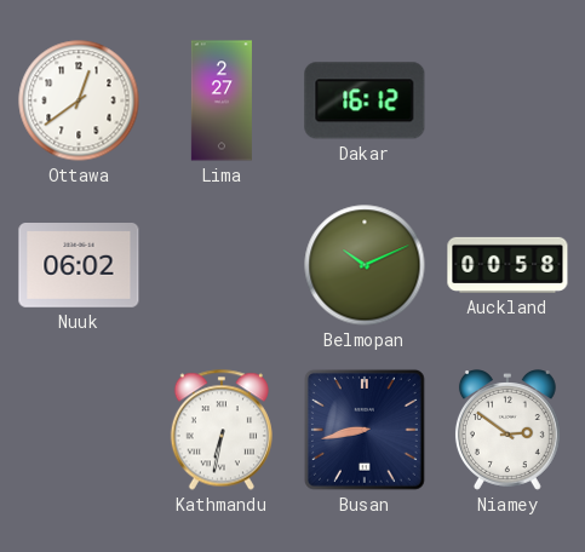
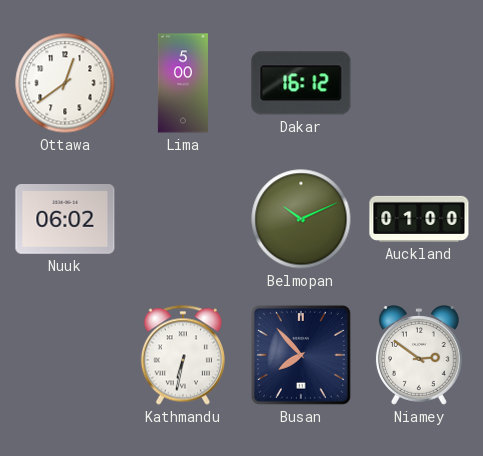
Lima: 2:27 -> 5:00 (183, 83)
Auckland: 00:58 -> 01:00 (419, 219)
Busan: 8:43 -> 7:53 (301, 355)
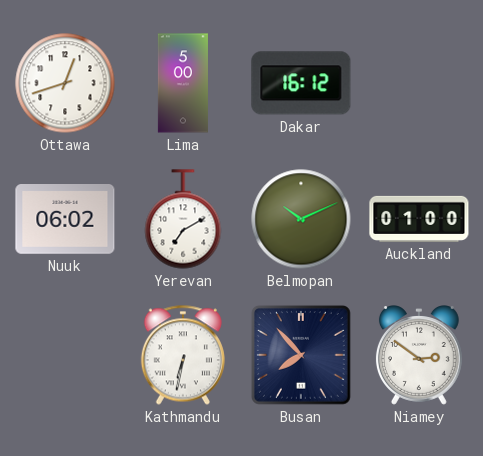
Ottawa: 12:39 -> 12:42 (65, 83)
Yerevan: none -> 7:10 (183, 219)
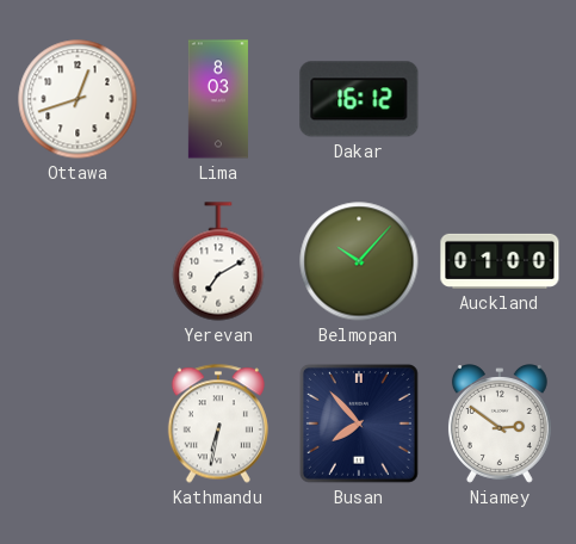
Lima: 5:00 -> 8:03 (218, 99)
Nuuk: 06:02 -> none (65, 220)
Belmopan: 10:11 -> 10:07 (359, 261)
